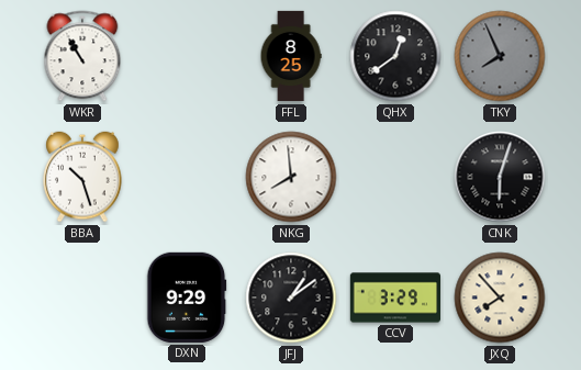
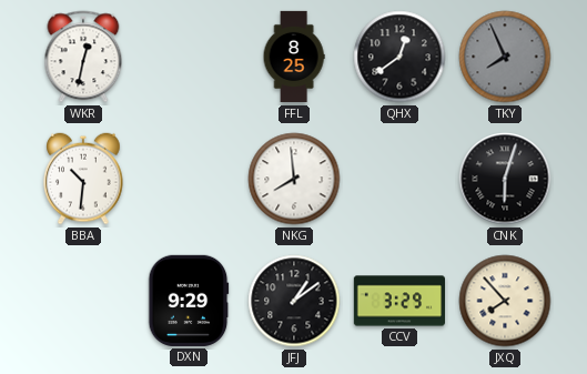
WKR: 10:55 -> 12:32 (83, 57)
BBA: 10:27 -> 10:31 (83, 179)
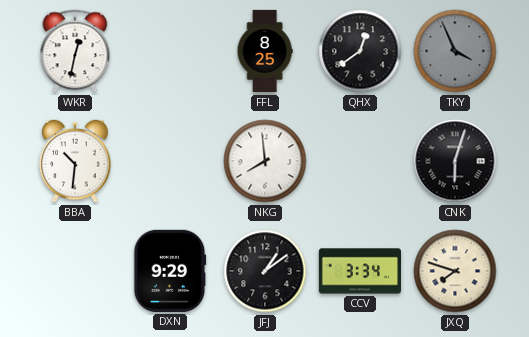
TKY: 7:56 -> 3:56 (455, 51)
CCV: 3:29 -> 3:34 (359, 271)
JXQ: 7:53 -> 7:48 (455, 271)
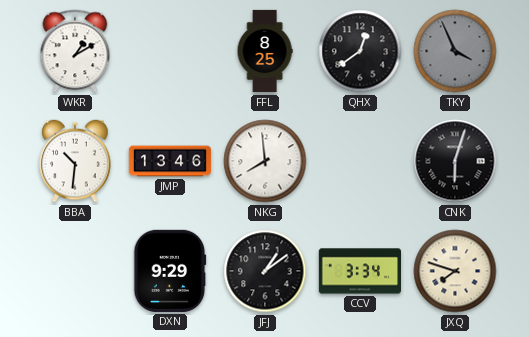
WKR: 12:32 -> 1:10 (75, 51)
JMP: none -> 13:46 (170, 161)
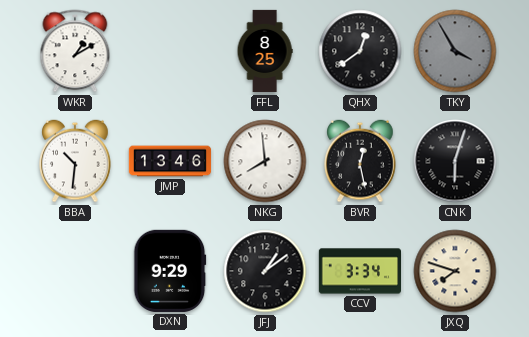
TKY: 3:56 -> 3:55 (455, 51)
BVR: none -> 12:28 (360, 161)
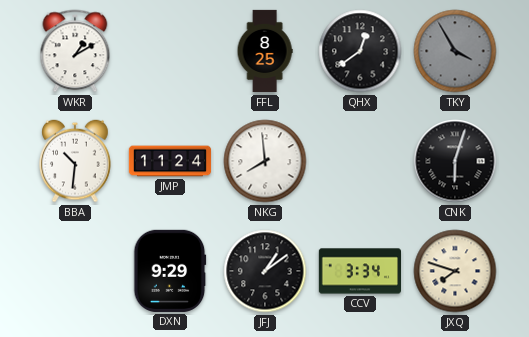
JMP: 13:46 -> 11:24 (170, 161)
BVR: 12:28 -> none (360, 161)
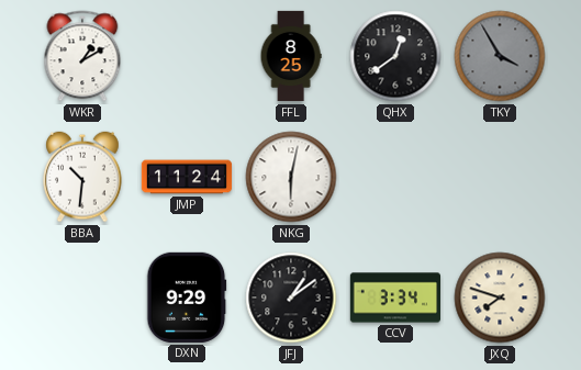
NKG: 7:59 -> 6:02 (291, 177)
CNK: 6:03 -> none (455, 161)
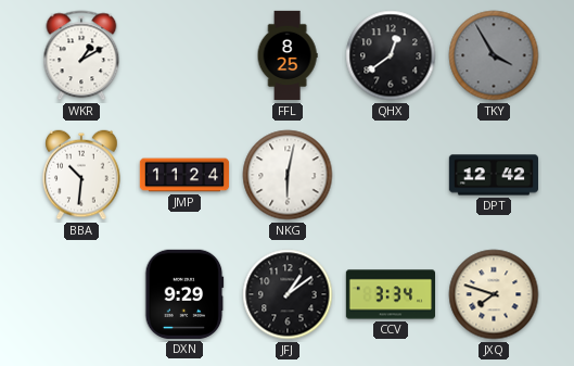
DPT: none -> 12:42 (493, 175)
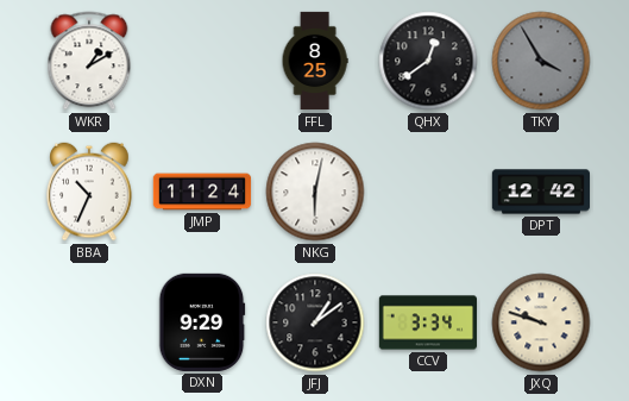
BBA: 10:31 -> 10:34 (89, 192)
JXQ: 7:48 -> 9:48 (541, 322)
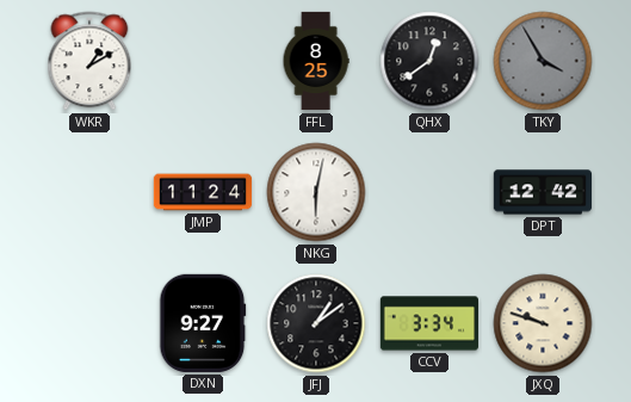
BBA: 10:34 -> none (89, 192)
DXN: 9:29 -> 9:27 (203, 323)
